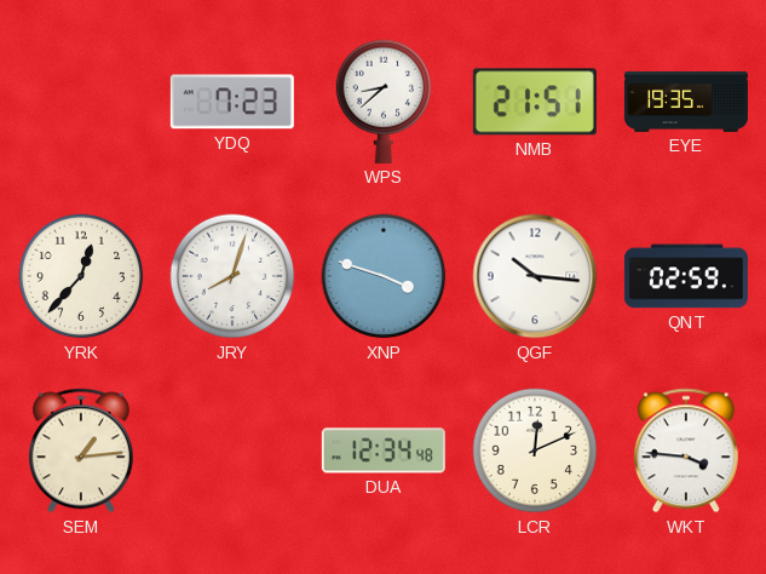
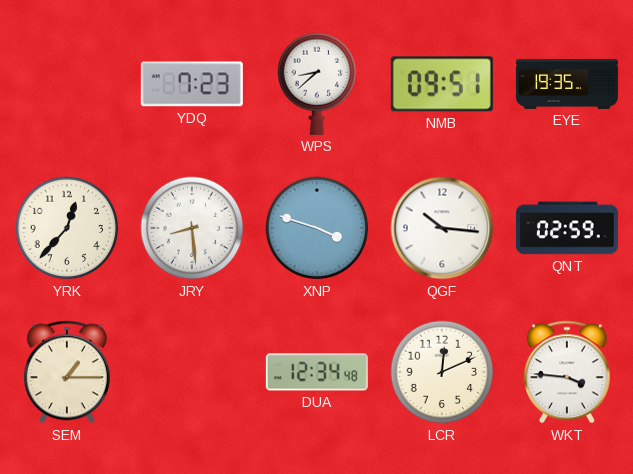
NMB: 21:51 -> 09:51 (442, 84)
JRY: 8:03 -> 8:29 (192, 228)
SEM: 1:14 -> 1:15 (67, 372)
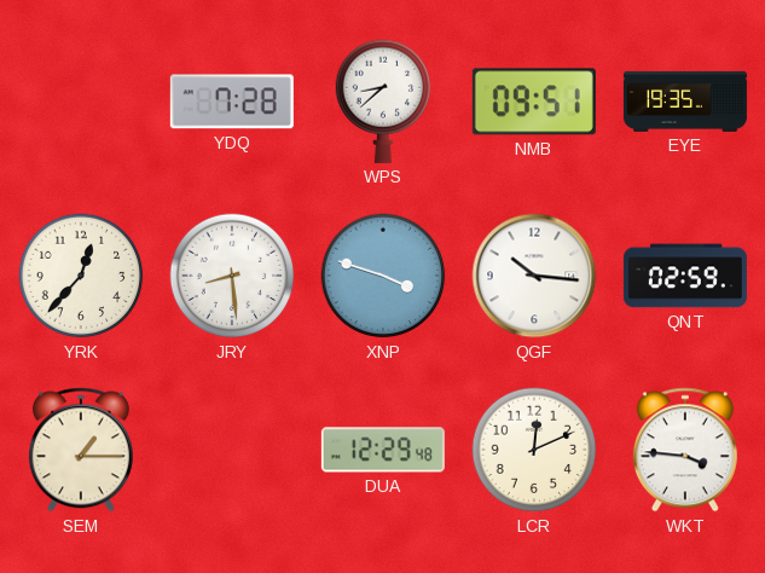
YDQ: 7:23 -> 7:28 (232, 102)
DUA: 12:34 -> 12:29 (383, 450)
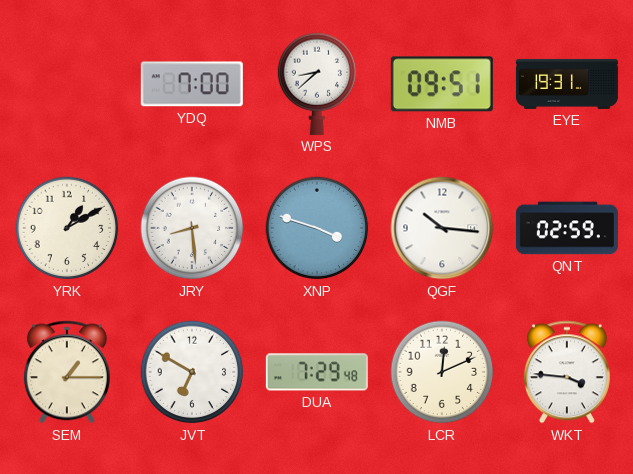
YDQ: 7:28 -> 7:00 (192, 84)
EYE: 19:35 -> 19:31 (567, 84)
YRK: 12:37 -> 1:10 (67, 228)
JVT: none -> 6:50 (192, 372)
DUA: 12:29 -> 7:29 (317, 372)
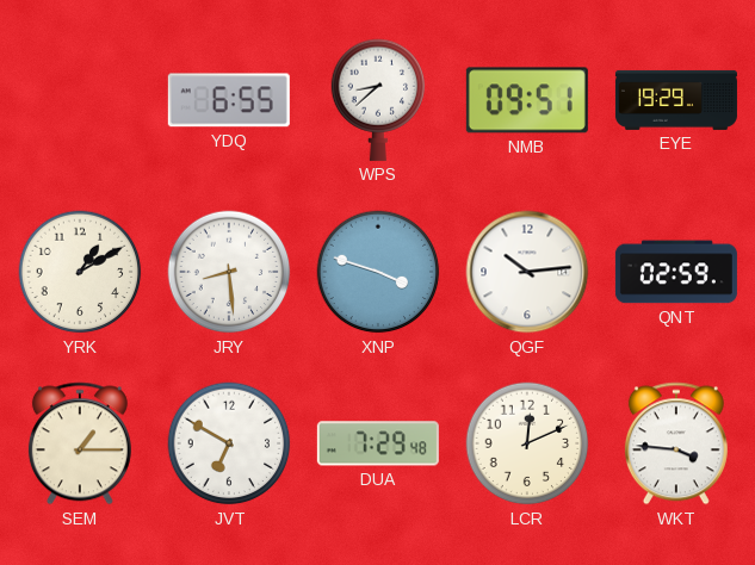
YDQ: 7:00 -> 6:55 (229, 100)
EYE: 19:31 -> 19:29 (676, 100)
QGF: 10:16 -> 10:14 (527, 272)
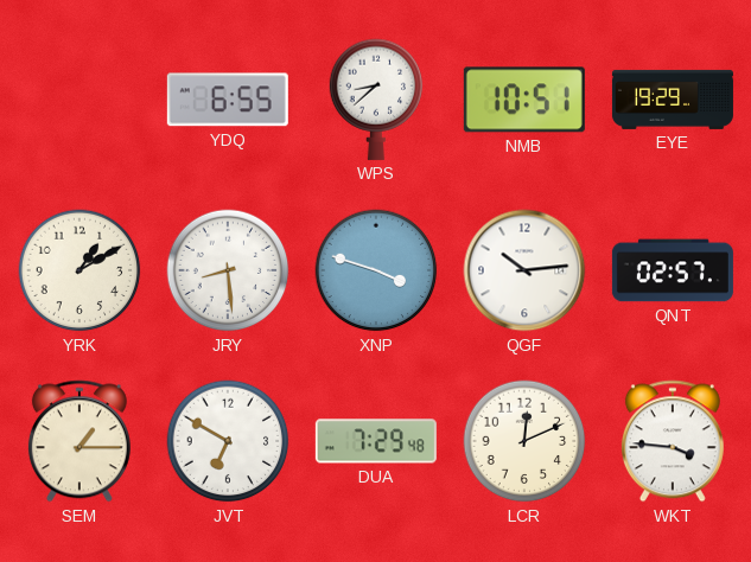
NMB: 09:51 -> 10:51 (524, 100)
QNT: 02:59 -> 02:57 (673, 270)
